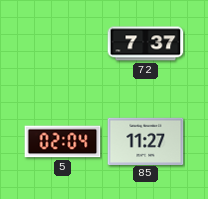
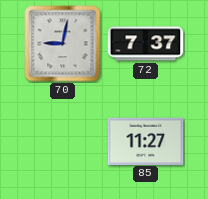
70: none -> 9:02 (63, 44)
5: 02:04 -> none (63, 142)
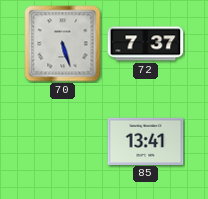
70: 9:02 -> 5:27 (63, 44)
85: 11:27 -> 13:41 (146, 141)
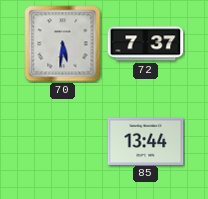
70: 5:27 -> 5:31 (63, 44)
85: 13:41 -> 13:44 (146, 141)
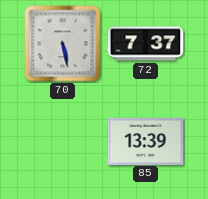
70: 5:31 -> 5:28 (63, 44)
85: 13:44 -> 13:39 (146, 141)
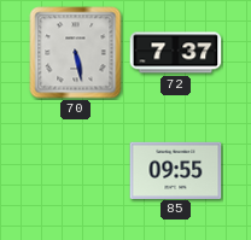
85: 13:39 -> 09:55 (176, 170)
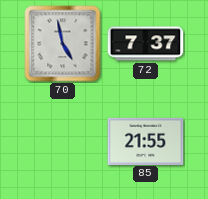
70: 5:28 -> 4:58 (63, 44)
85: 09:55 -> 21:55 (146, 141)
